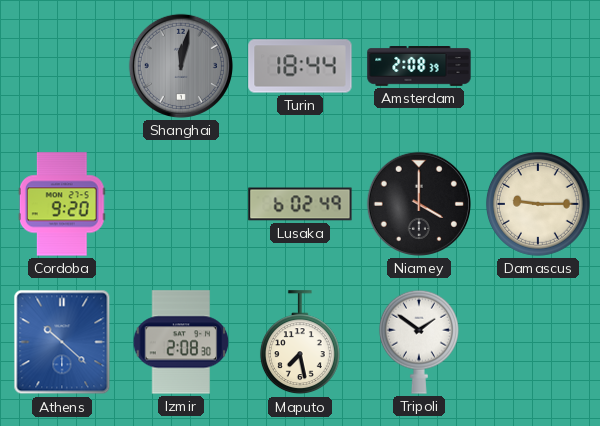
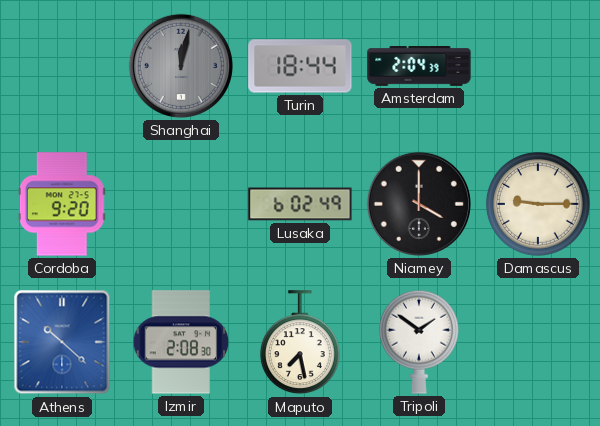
Amsterdam: 2:08 -> 2:04 (419, 67)
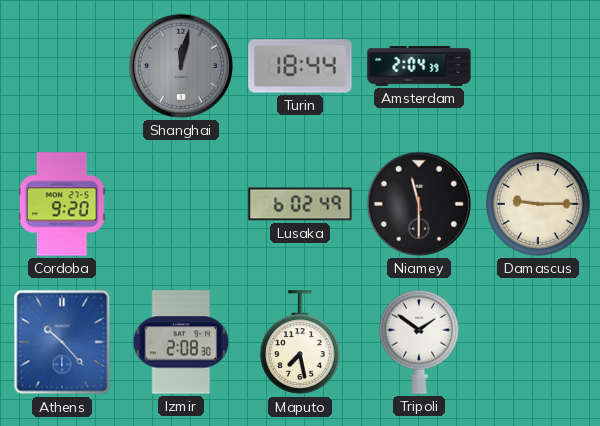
Niamey: 4:00 -> 11:30 (419, 204)
Athens: 10:22 -> 10:23 (62, 342)
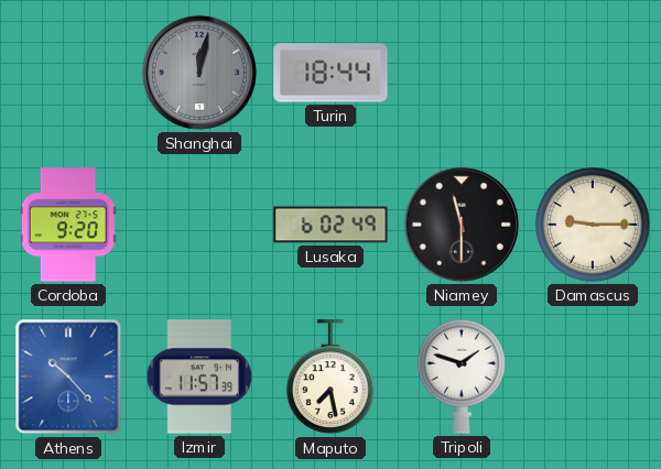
Amsterdam: 2:04 -> none (419, 67)
Izmir: 2:08 -> 11:57 (199, 377)
Tripoli: 1:51 -> 1:48 (462, 377)
